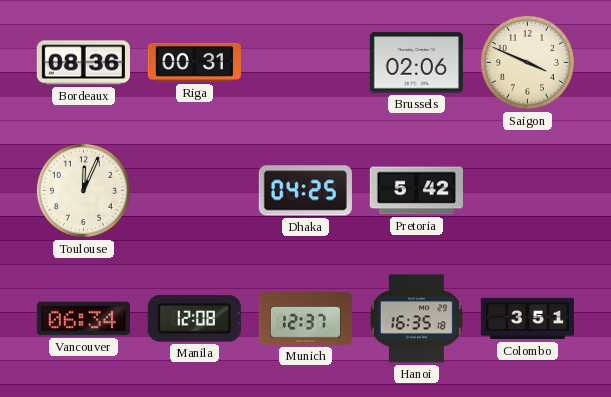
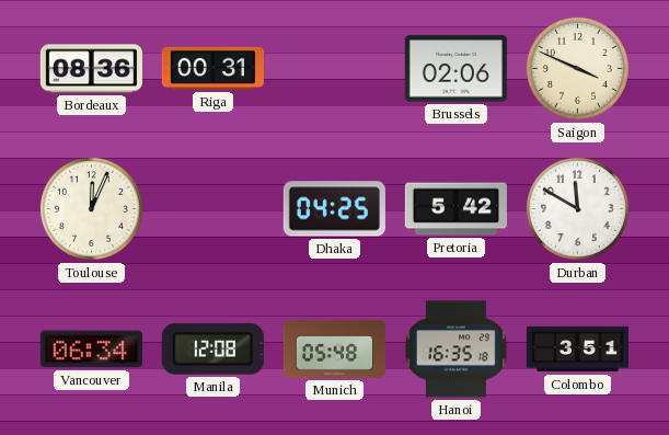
Durban: none -> 11:50 (577, 208)
Munich: 12:37 -> 05:48 (334, 350)
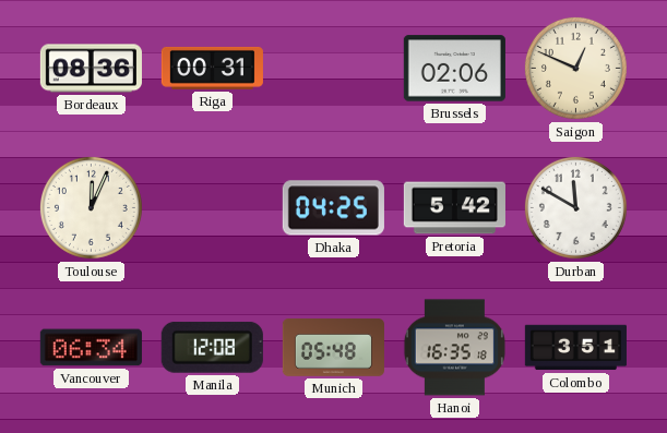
Saigon: 3:49 -> 12:49 (575, 68)
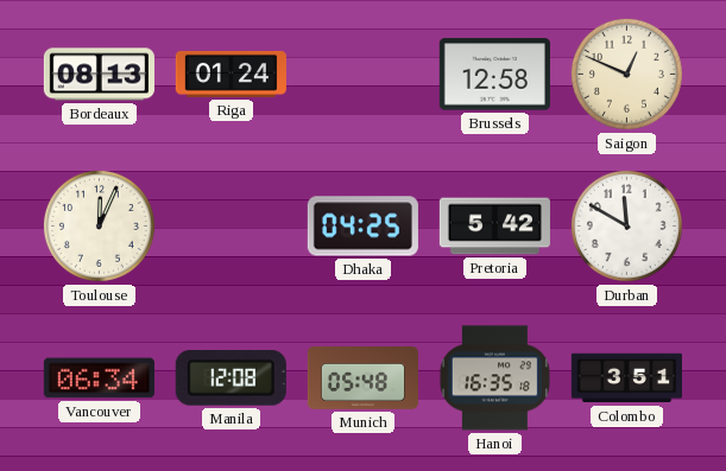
Bordeaux: 08:36 -> 08:13 (99, 75)
Riga: 00:31 -> 01:24 (231, 74)
Brussels: 02:06 -> 12:58 (494, 75)
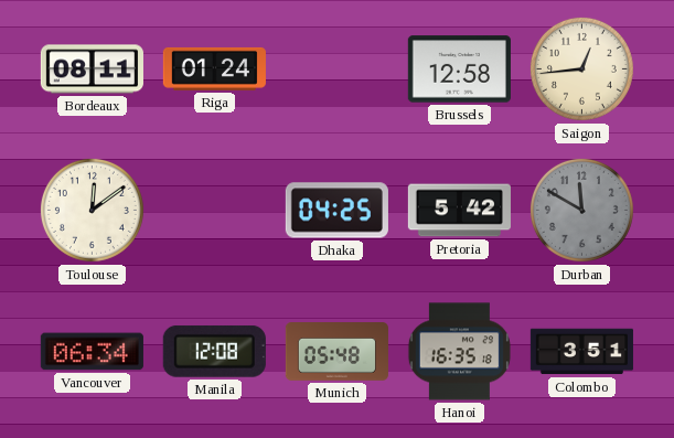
Bordeaux: 08:13 -> 08:11 (92, 70)
Saigon: 12:49 -> 12:44 (581, 68)
Toulouse: 12:04 -> 12:09 (92, 210)
Durban dial: white -> grey (581, 210)
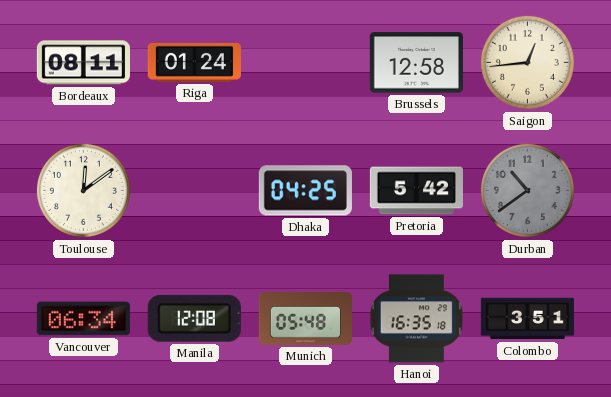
Durban: 11:50 -> 10:39 (527, 190)
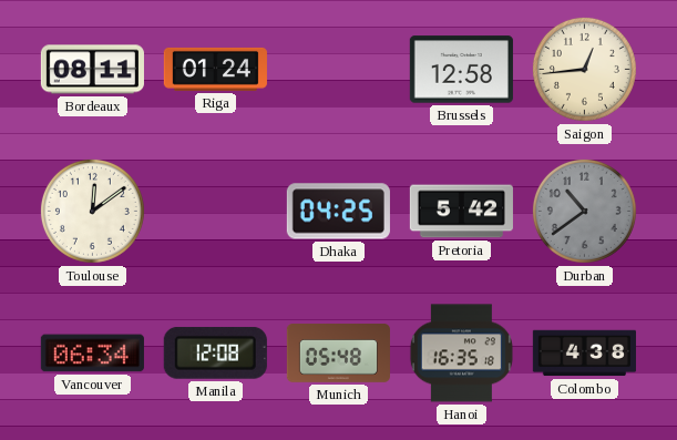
Colombo: 3:51 -> 4:38 (584, 354)
